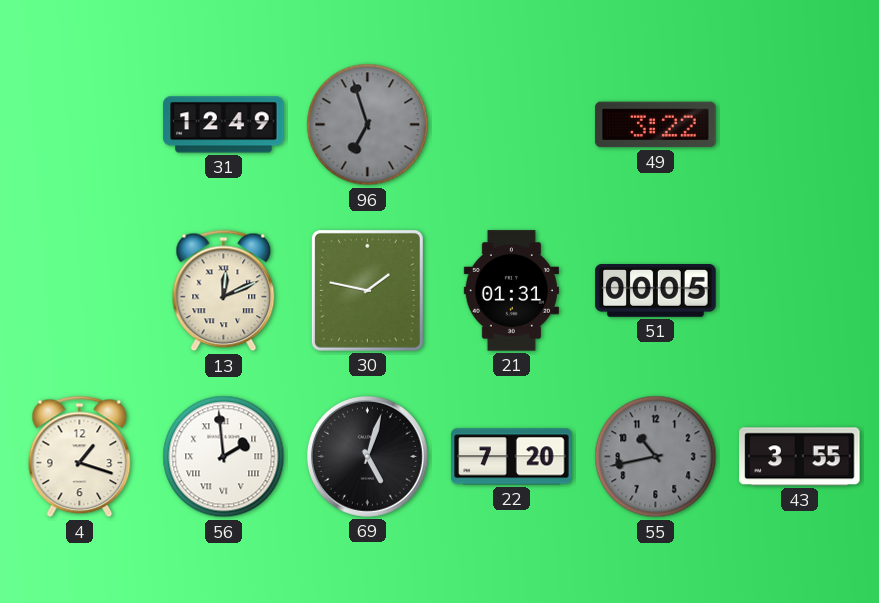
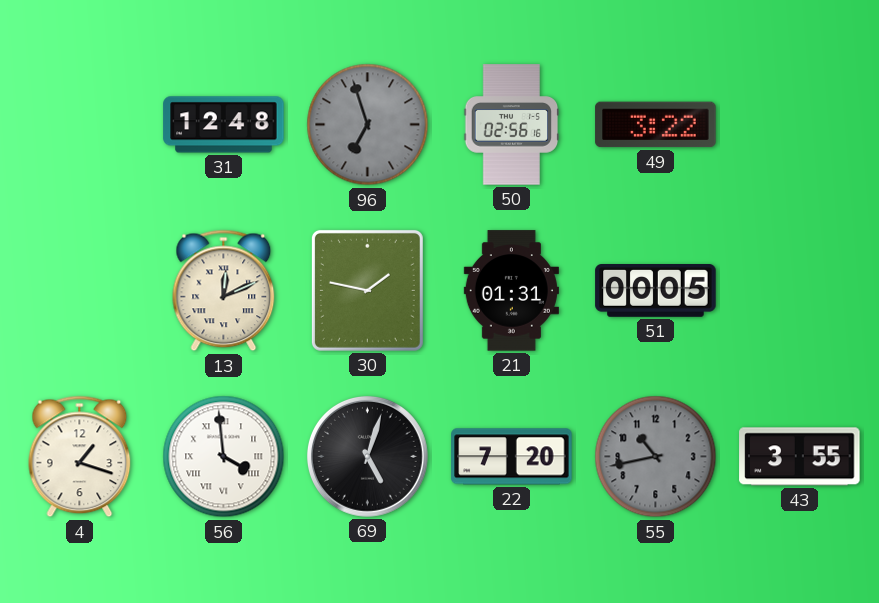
31: 12:49 -> 12:48 (224, 125)
50: none -> 02:56 (512, 125)
56: 1:59 -> 3:59 (224, 457)
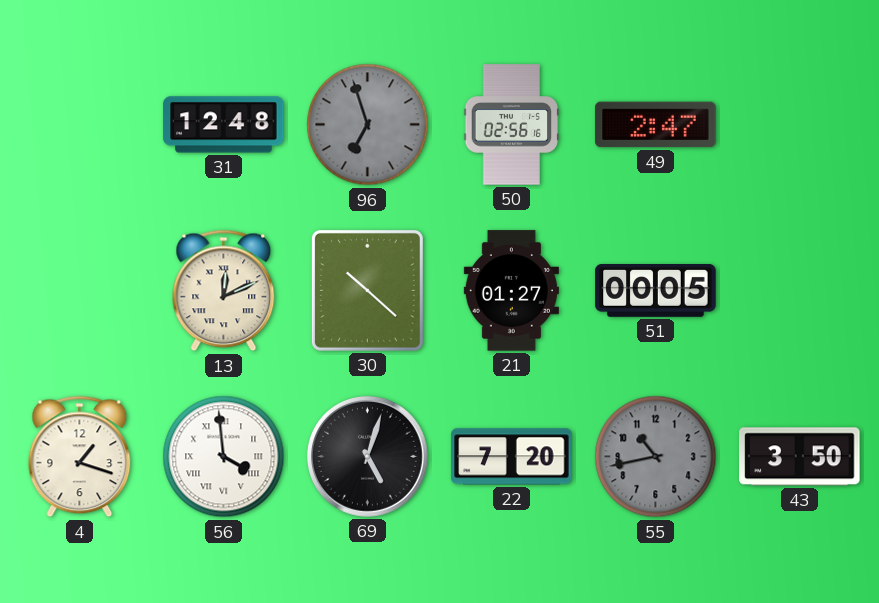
49: 3:22 -> 2:47 (656, 125)
30: 1:47 -> 10:22 (367, 290)
21: 01:31 -> 01:27 (511, 291)
43: 3:55 -> 3:50 (800, 457)
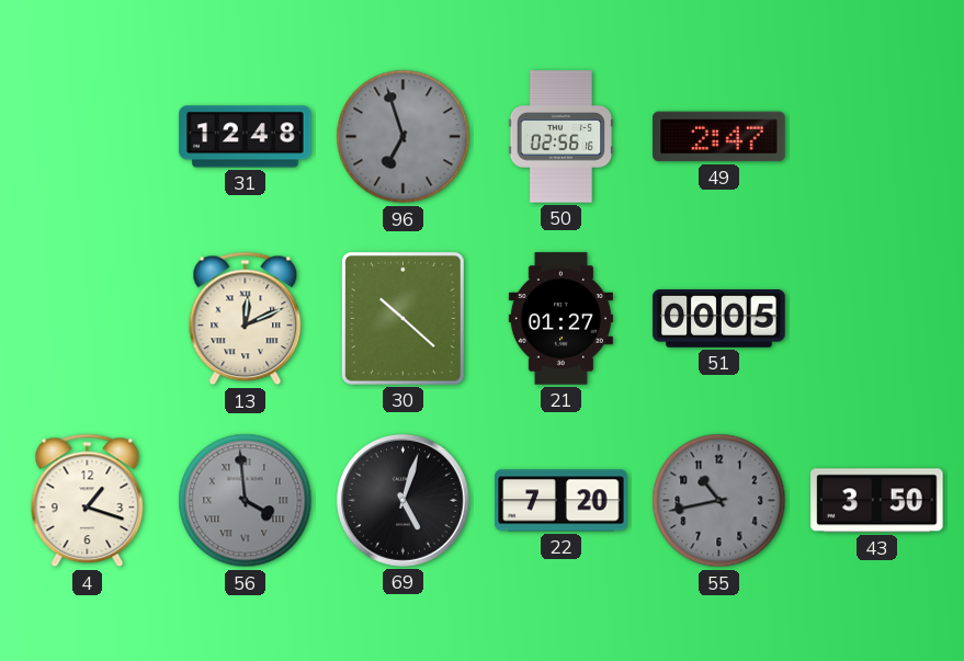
56 dial: white -> grey (246, 501)
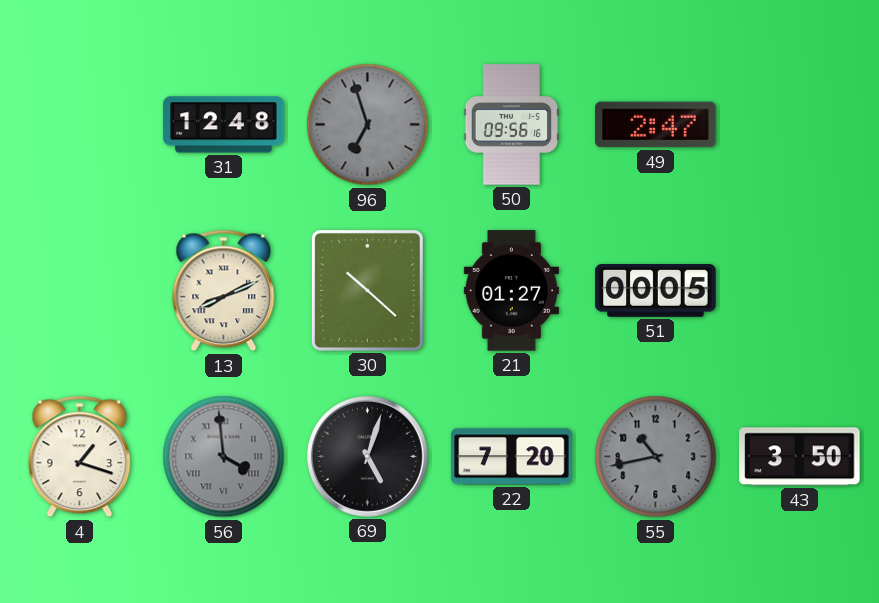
50: 02:56 -> 09:56 (512, 125)
13: 12:11 -> 8:11 (224, 291)
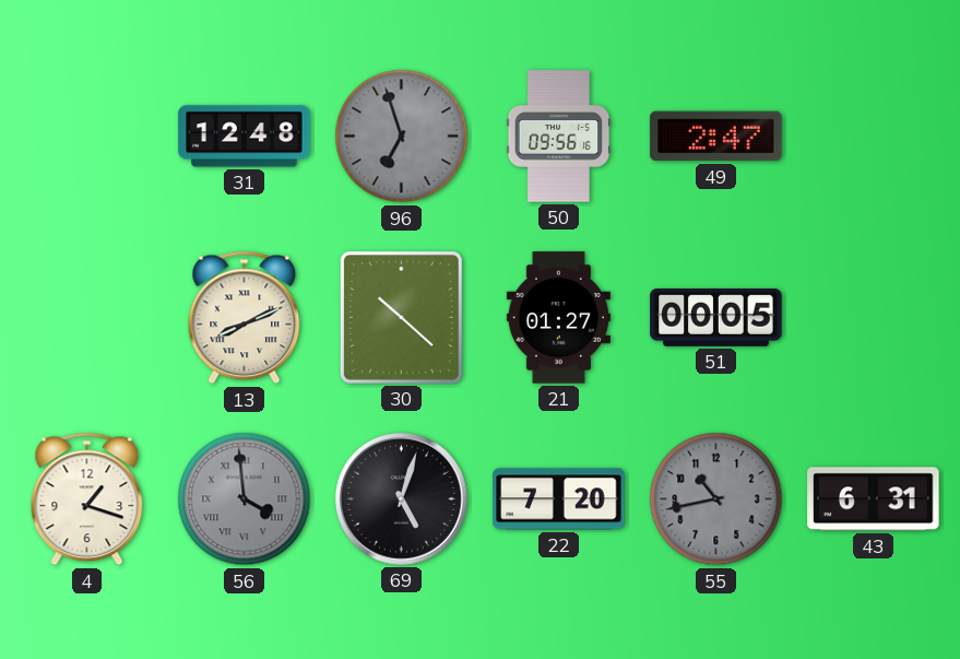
43: 3:50 -> 6:31 (874, 499)
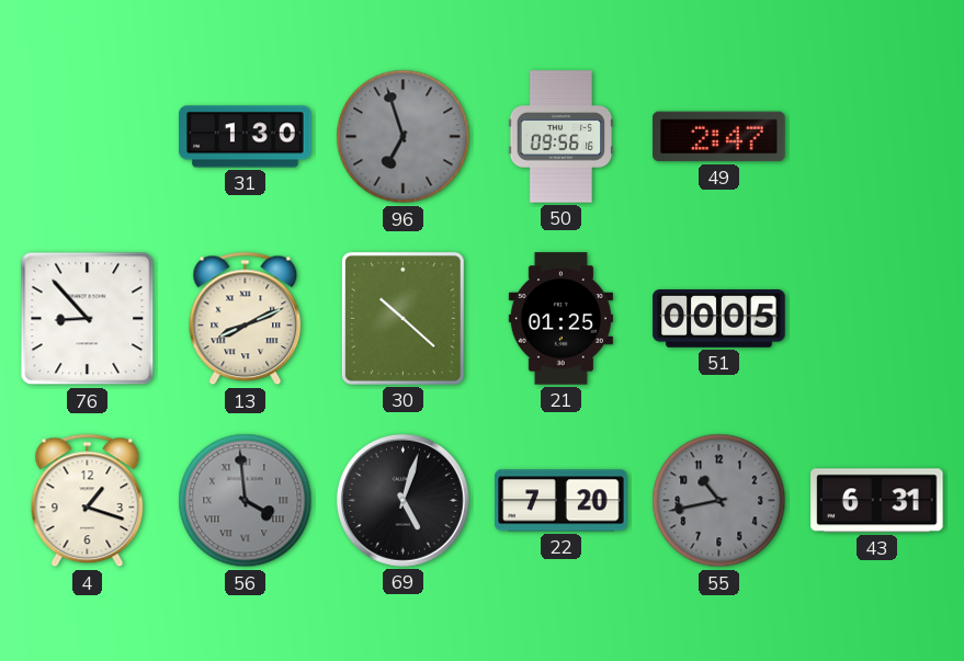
31: 12:48 -> 1:30 (246, 137)
76: none -> 8:53 (88, 319)
21: 01:27 -> 01:25 (560, 319)
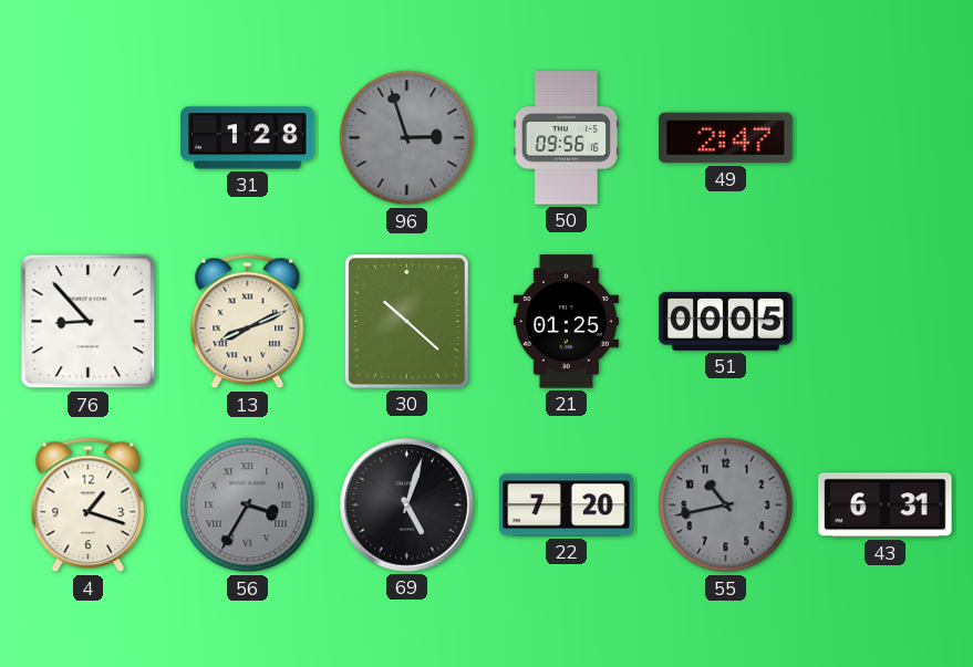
31: 1:30 -> 1:28 (248, 138)
96: 6:57 -> 2:57 (407, 138)
56: 3:59 -> 3:35 (248, 506)
